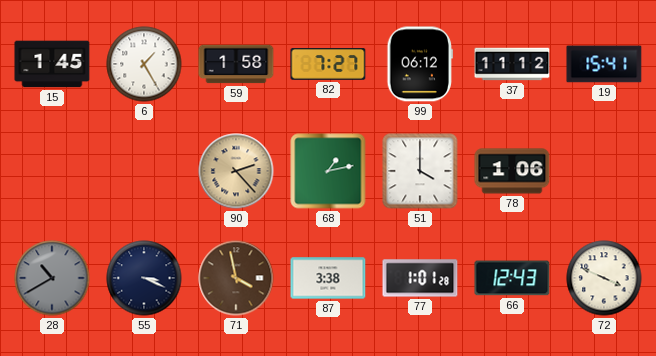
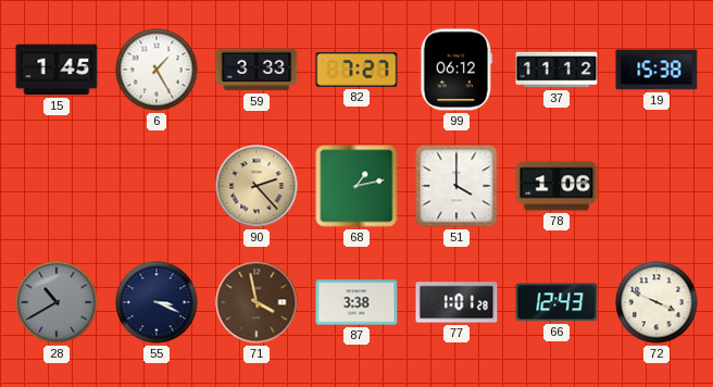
59: 1:58 -> 3:33 (257, 70)
19: 15:41 -> 15:38 (656, 70)
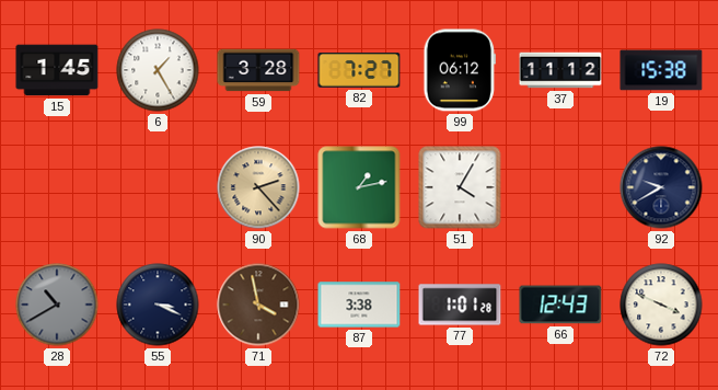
59: 3:33 -> 3:28 (258, 70)
51: 4:00 -> 4:05 (460, 187)
78: 1:06 -> none (556, 186)
92: none -> 9:40 (661, 187)
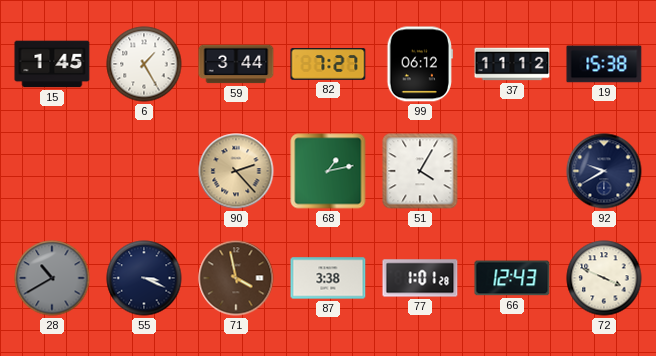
59: 3:28 -> 3:44 (236, 64)
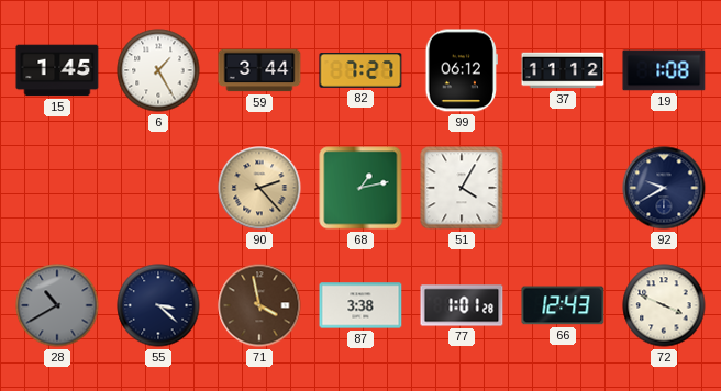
19: 15:38 -> 1:08 (664, 70)
55: 3:19 -> 3:22 (158, 305)
